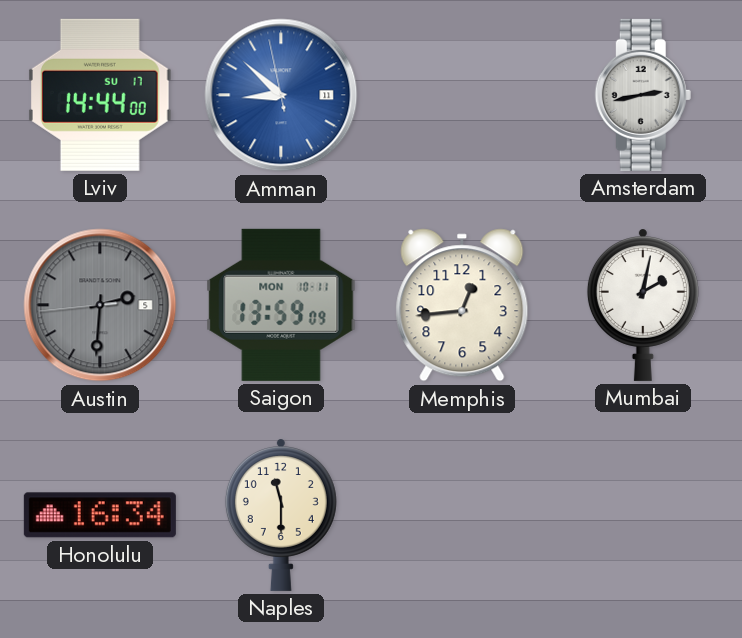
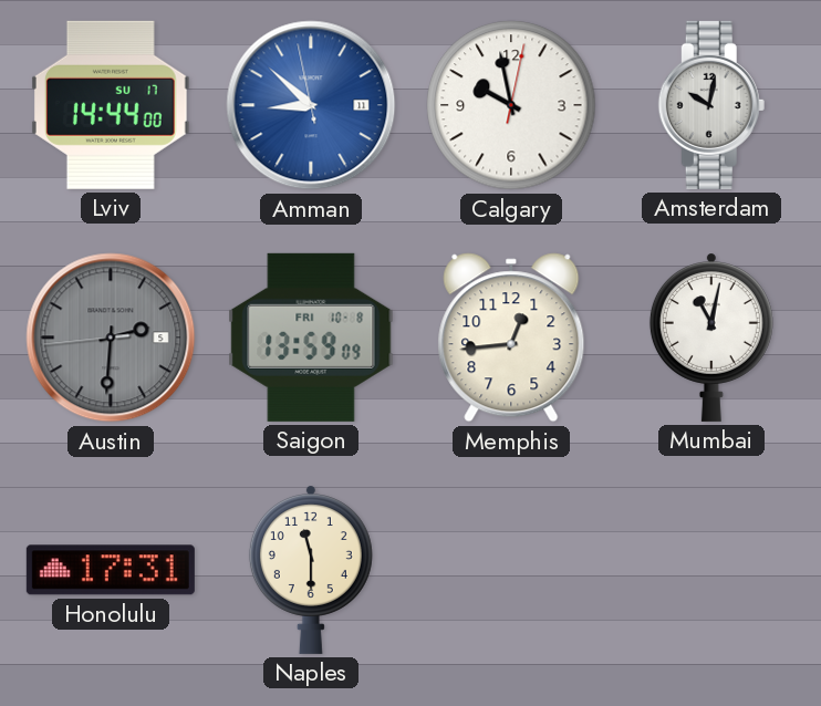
Calgary: none -> 9:58 (511, 105)
Amsterdam: 2:43 -> 10:02 (711, 105)
Saigon date: MON 10-11 -> FRI 10-8 (311, 338)
Mumbai: 2:02 -> 11:02 (711, 338)
Honolulu: 16:34 -> 17:31 (111, 570)
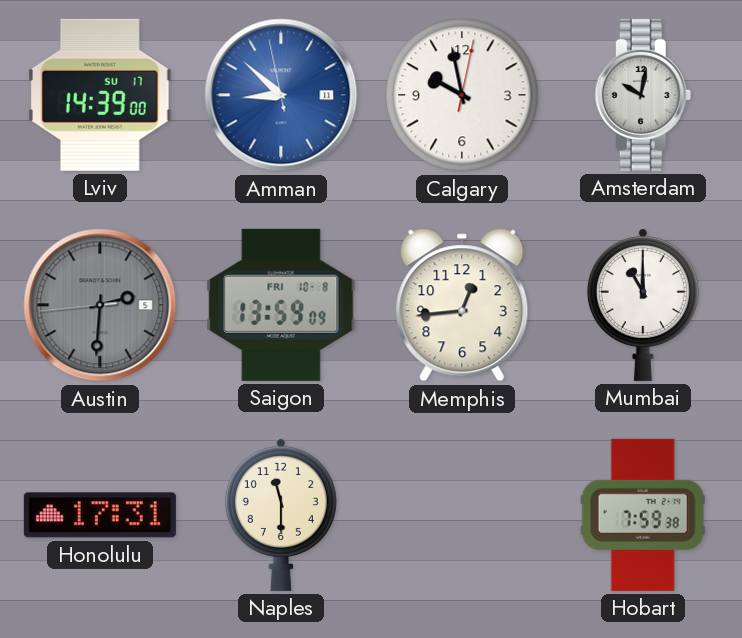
Lviv: 14:44 -> 14:39 (100, 95)
Mumbai: 11:02 -> 11:00 (643, 305)
Hobart: none -> 7:59 (643, 515)
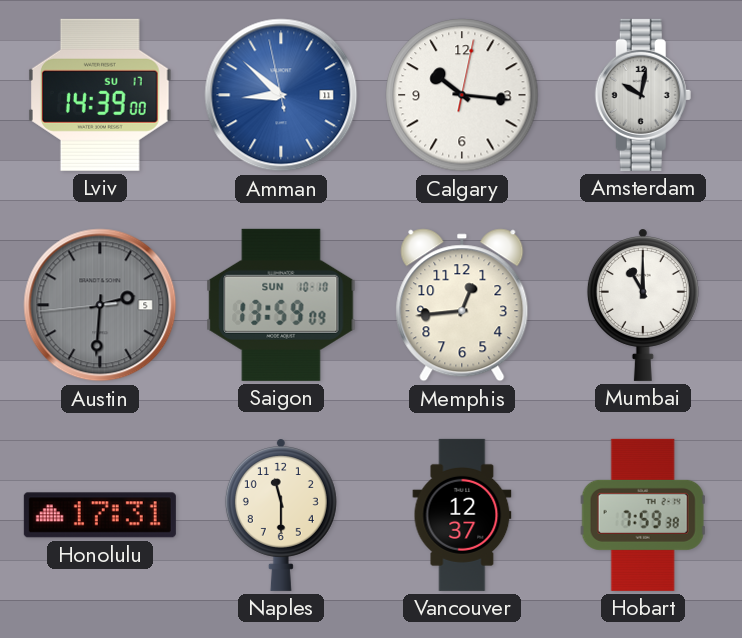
Calgary: 9:58 -> 10:16 (462, 95)
Saigon date: FRI 10-8 -> SUN 10-10 (281, 305)
Vancouver: none -> 12:37 (462, 515)
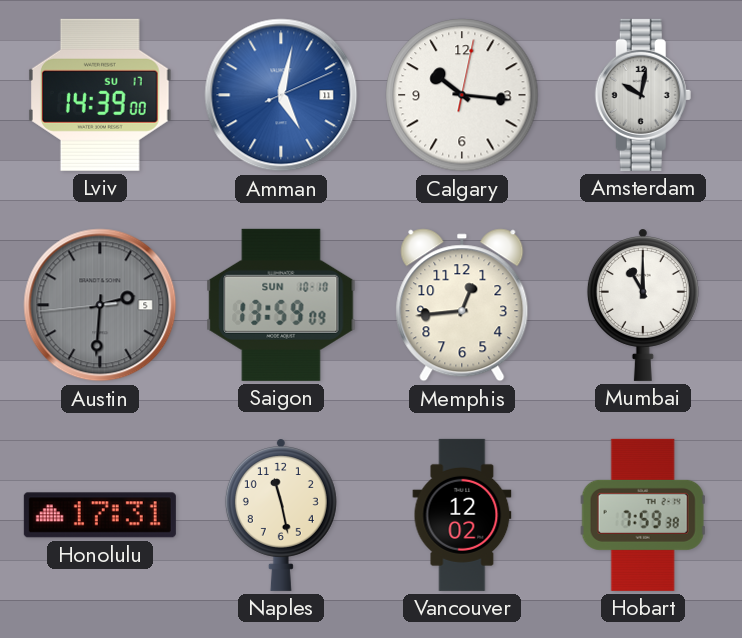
Amman: 8:51 -> 5:02 (281, 95)
Naples: 11:30 -> 11:28 (281, 515)
Vancouver: 12:37 -> 12:02 (462, 515)
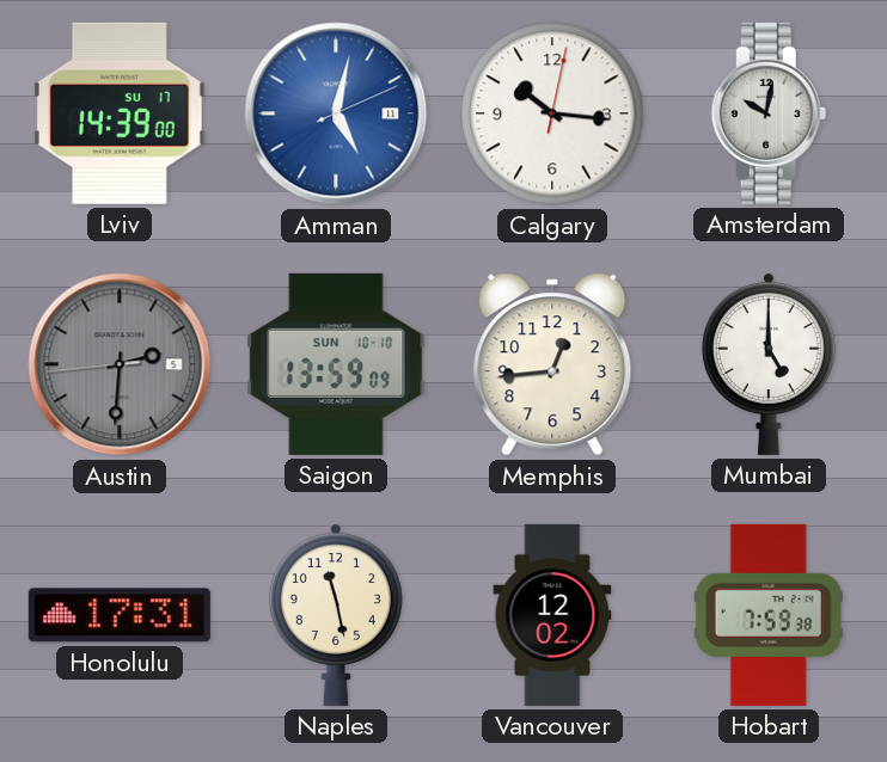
Mumbai: 11:00 -> 5:00 (769, 364)
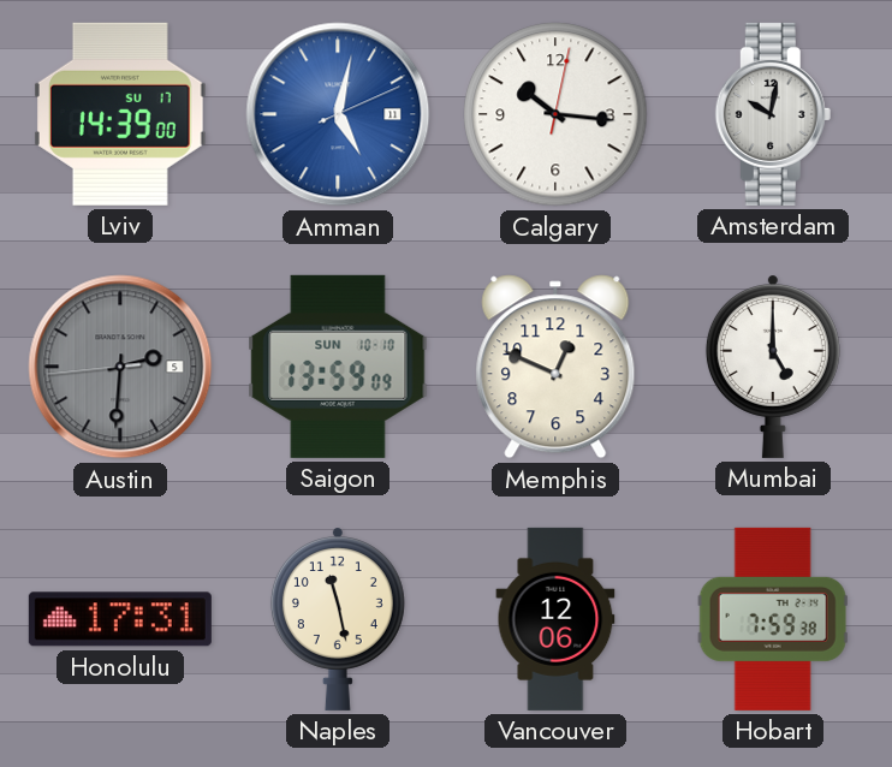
Memphis: 12:44 -> 12:49 (555, 367)
Vancouver: 12:02 -> 12:06 (555, 619)
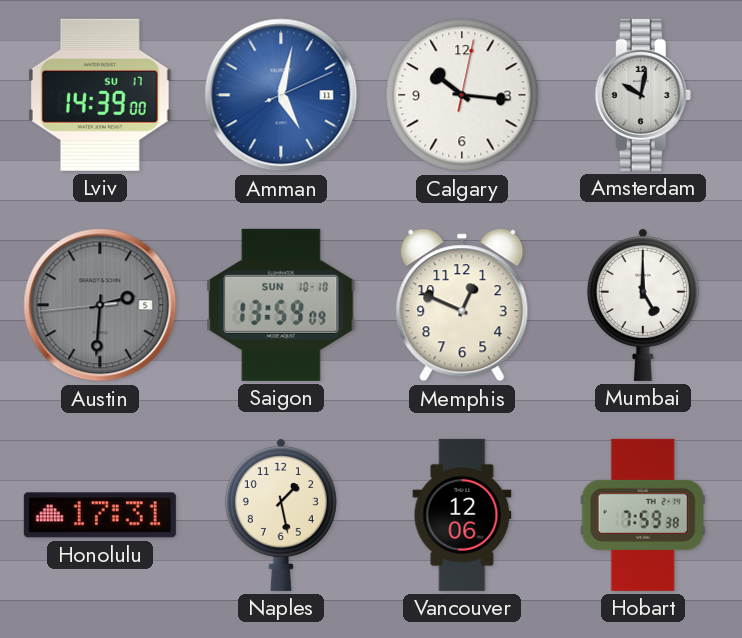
Naples: 11:28 -> 1:28 (281, 515)
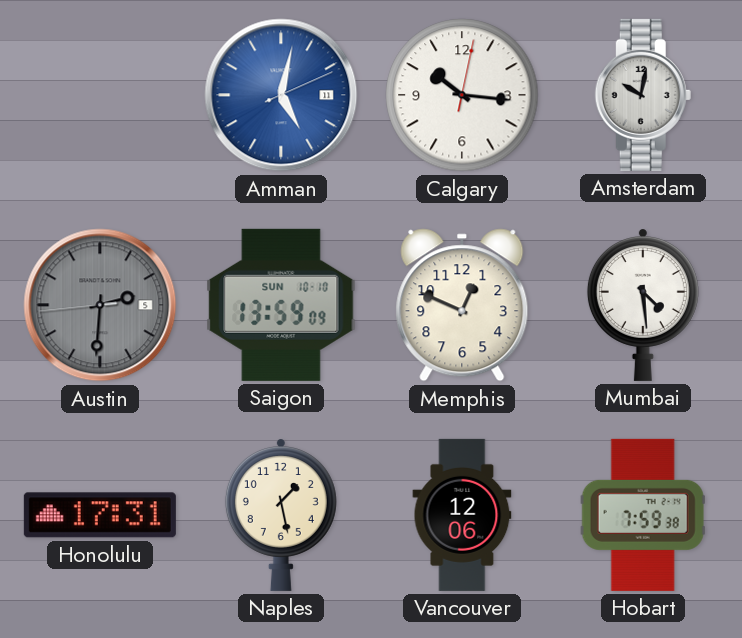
Lviv: 14:39 -> none (100, 95)
Mumbai: 5:00 -> 4:29 (643, 305)
